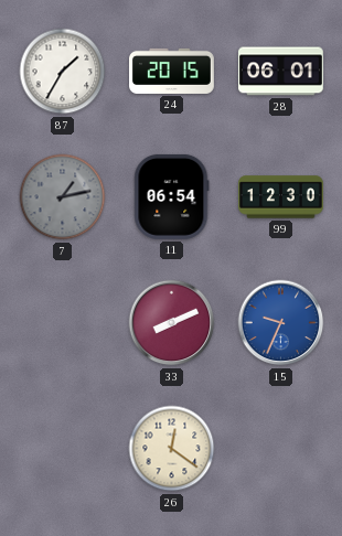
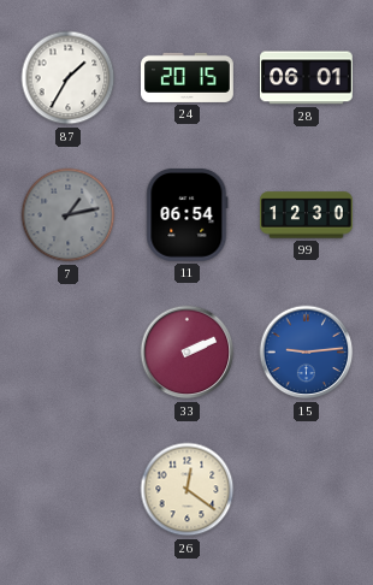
33: 8:11 -> 2:11 (188, 353)
15: 9:34 -> 9:14 (307, 353)
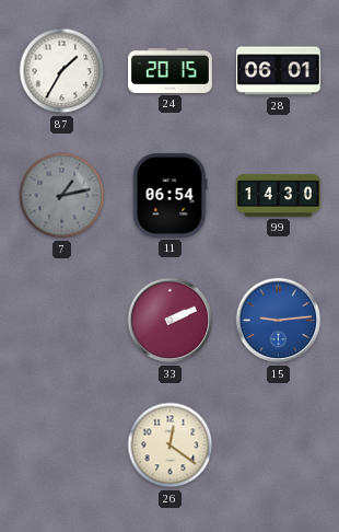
99: 12:30 -> 14:30 (279, 196)
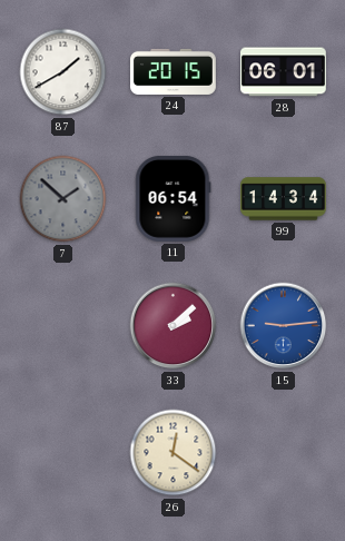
87: 1:35 -> 1:40 (63, 72)
7: 1:13 -> 1:52 (63, 199)
99: 14:30 -> 14:34 (284, 199)
33: 2:11 -> 2:08 (174, 326)
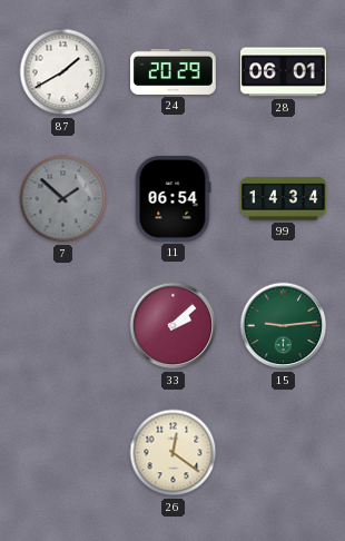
24: 20:15 -> 20:29 (174, 71)
15 dial: blue -> green (284, 326)
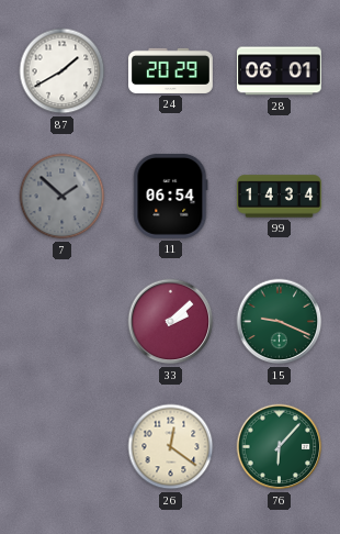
15: 9:14 -> 9:19 (280, 322)
76: none -> 6:07 (280, 447)
